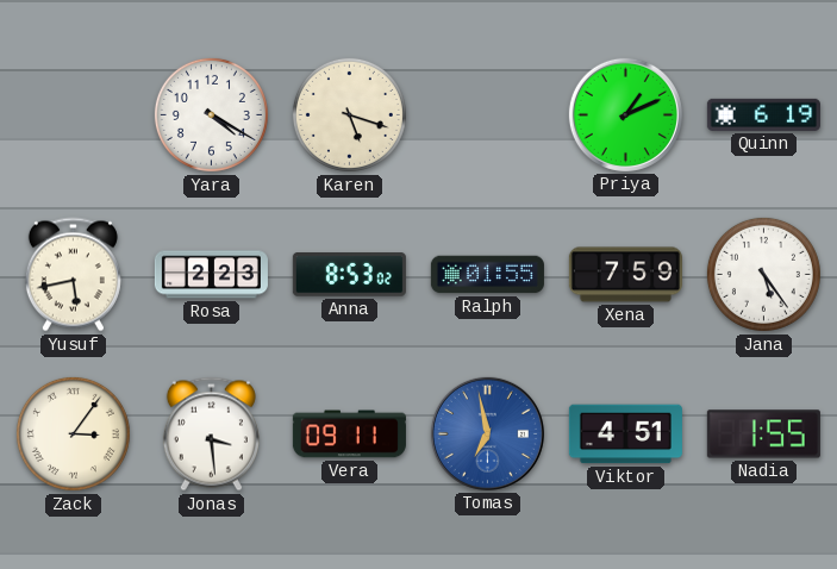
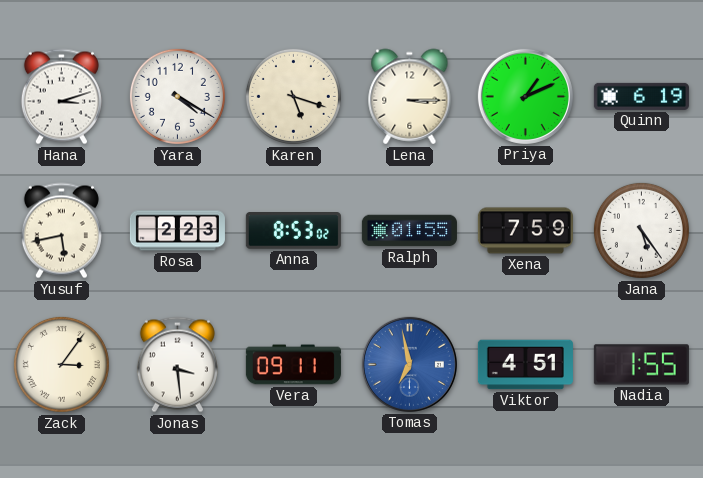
Hana: none -> 3:12 (61, 97)
Lena: none -> 3:15 (410, 97)
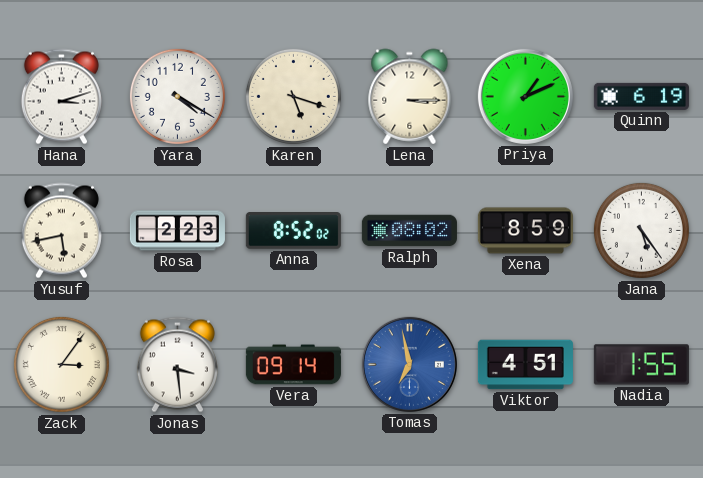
Anna: 8:53 -> 8:52 (293, 231)
Ralph: 01:55 -> 08:02 (409, 231)
Xena: 7:59 -> 8:59 (525, 231)
Vera: 09:11 -> 09:14 (293, 365)
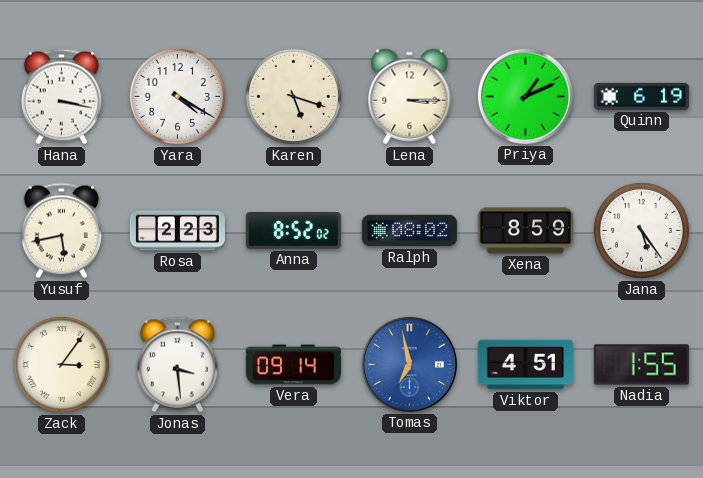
Hana: 3:12 -> 3:17 (61, 97)
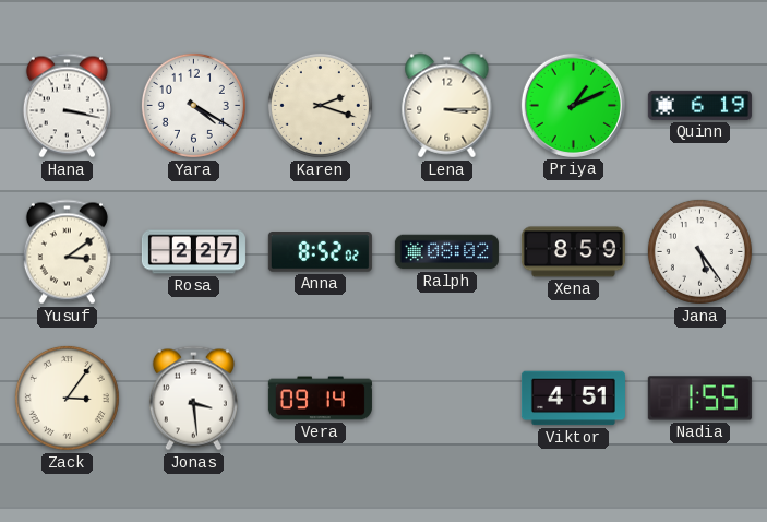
Karen: 5:18 -> 2:18 (320, 105)
Yusuf: 5:43 -> 3:09 (67, 252)
Rosa: 2:23 -> 2:27 (193, 252)
Tomas: 6:58 -> none (409, 364)
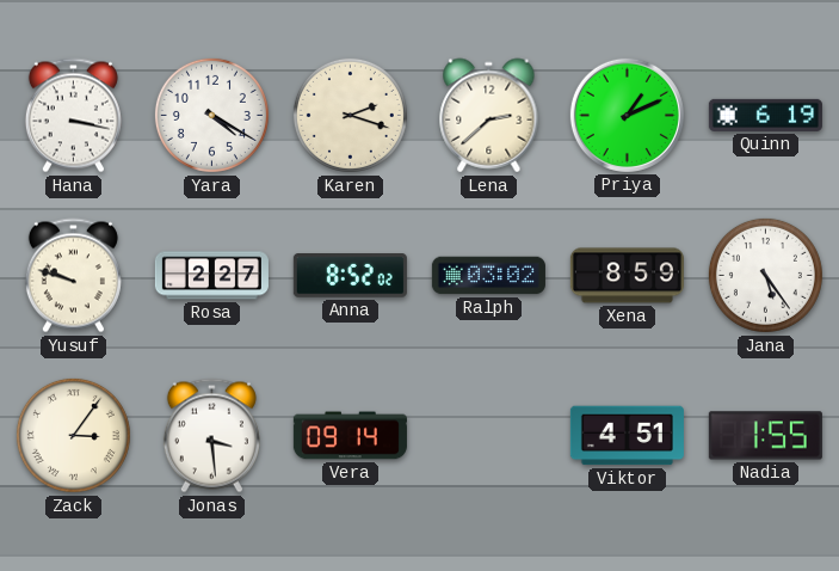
Lena: 3:15 -> 2:38 (489, 116)
Yusuf: 3:09 -> 9:48 (73, 276)
Ralph: 08:02 -> 03:02 (488, 276)
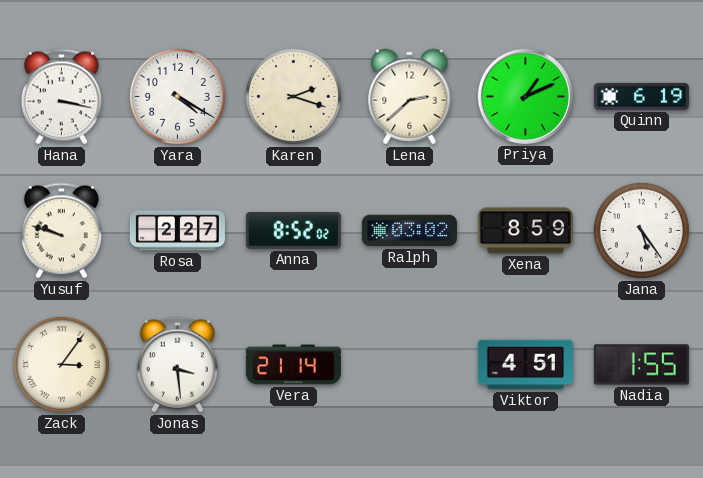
Vera: 09:14 -> 21:14 (293, 365)
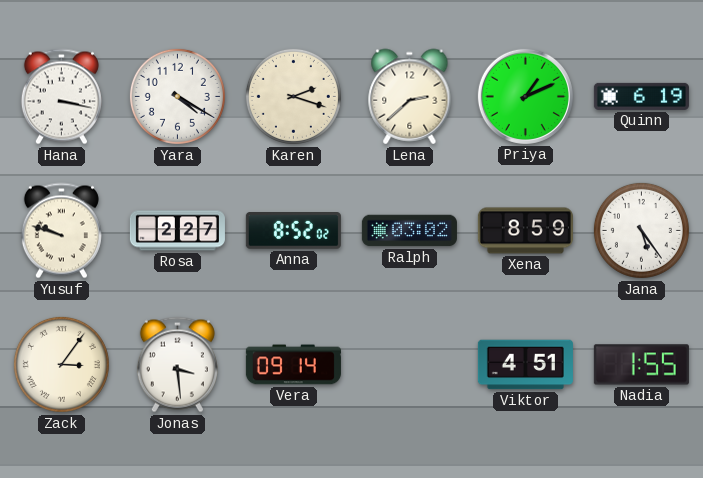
Vera: 21:14 -> 09:14 (293, 365)
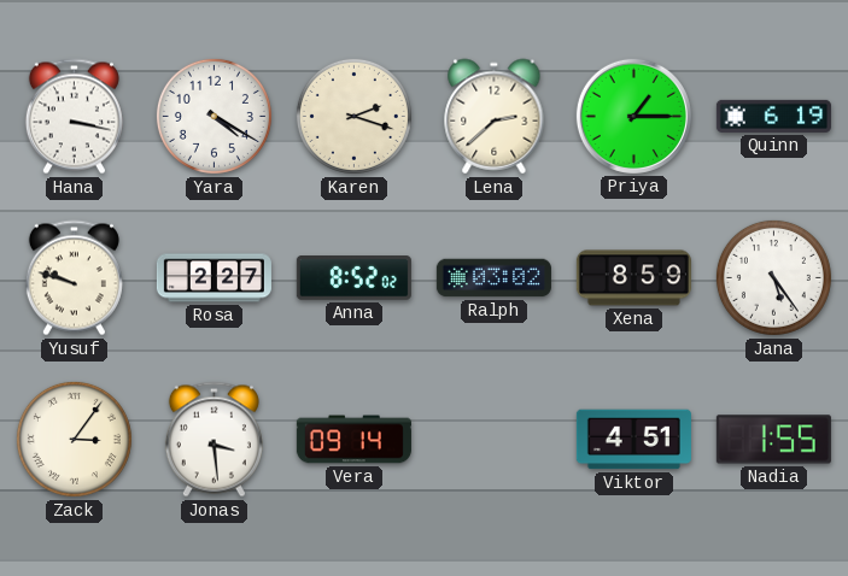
Priya: 1:11 -> 1:15 (633, 116)
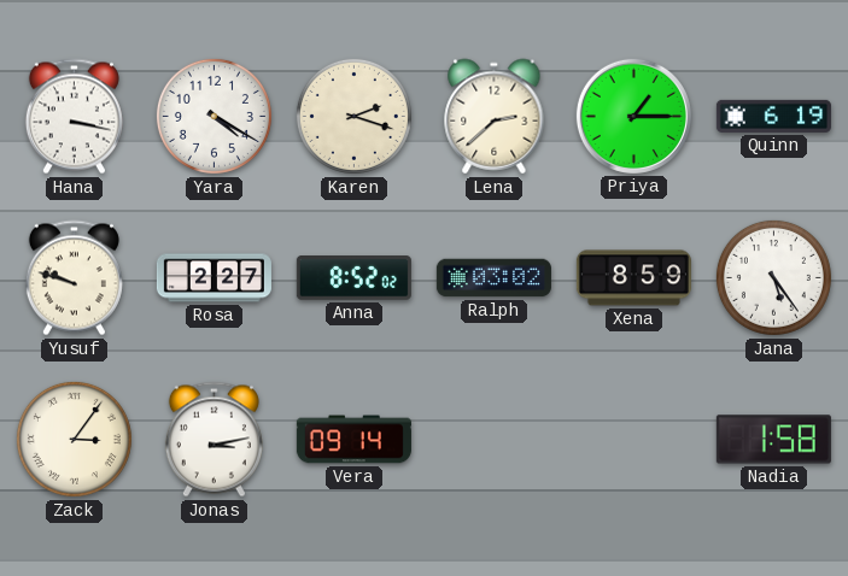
Jonas: 3:29 -> 3:13 (214, 440)
Viktor: 4:51 -> none (633, 440)
Nadia: 1:55 -> 1:58 (773, 440)
